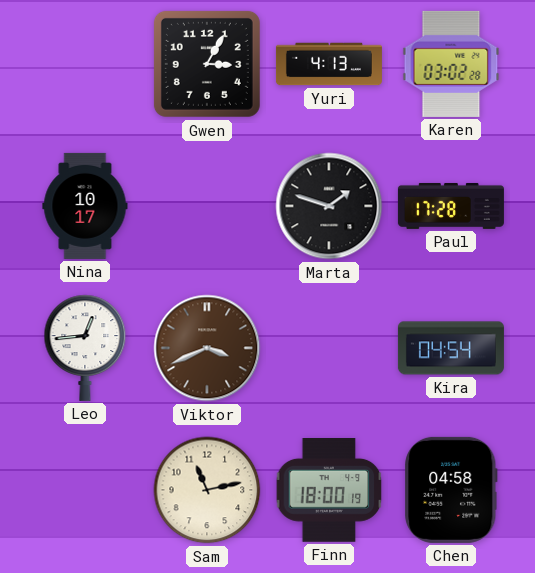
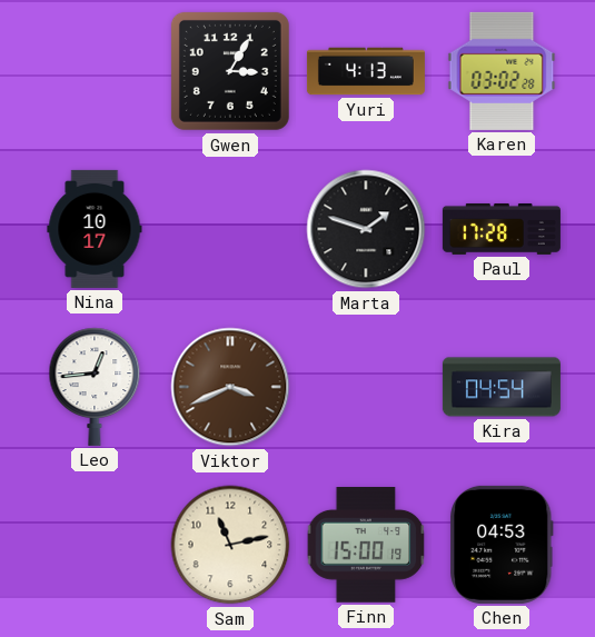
Finn: 18:00 -> 15:00 (366, 546)
Chen: 04:58 -> 04:53 (502, 545)
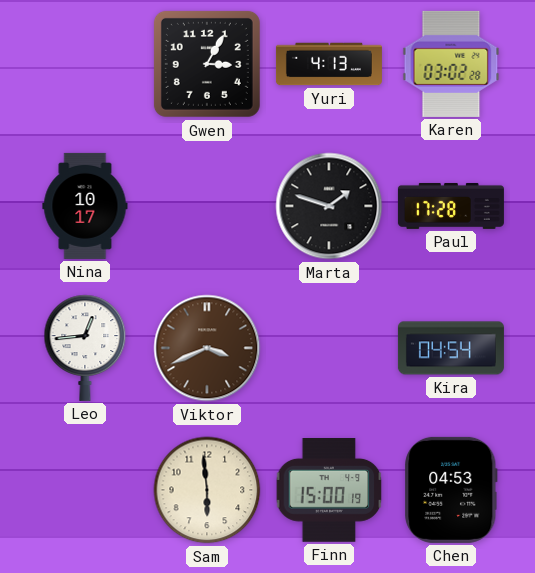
Sam: 11:13 -> 5:59 (207, 490)
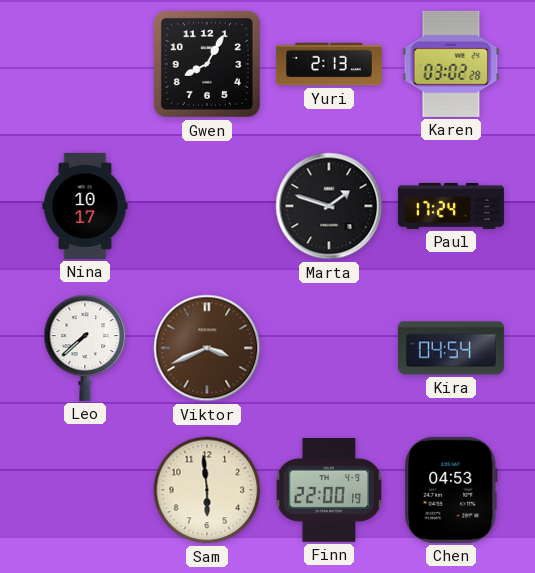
Gwen: 3:05 -> 8:05 (207, 64)
Yuri: 4:13 -> 2:13 (329, 64)
Paul: 17:28 -> 17:24 (451, 206)
Leo: 12:44 -> 7:38 (85, 348)
Finn: 15:00 -> 22:00 (329, 491)
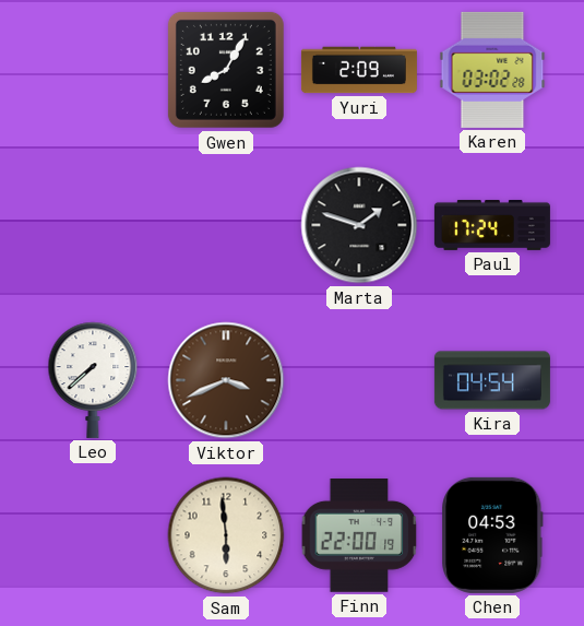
Yuri: 2:13 -> 2:09 (359, 70)
Nina: 10:17 -> none (85, 206)
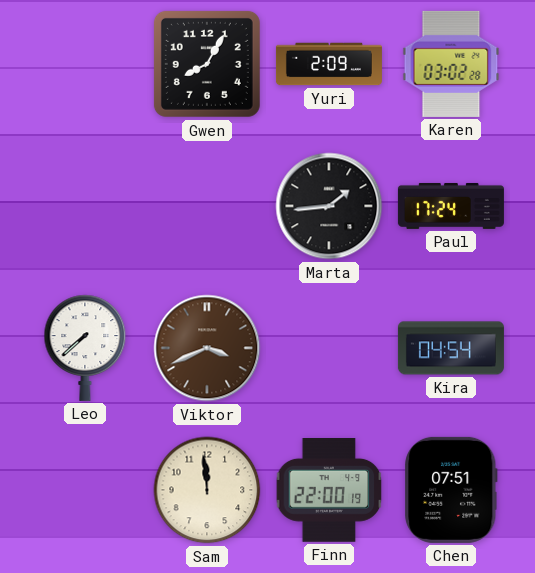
Marta: 1:48 -> 1:44 (329, 206)
Sam: 5:59 -> 11:59 (207, 490)
Chen: 04:53 -> 07:51 (451, 490)
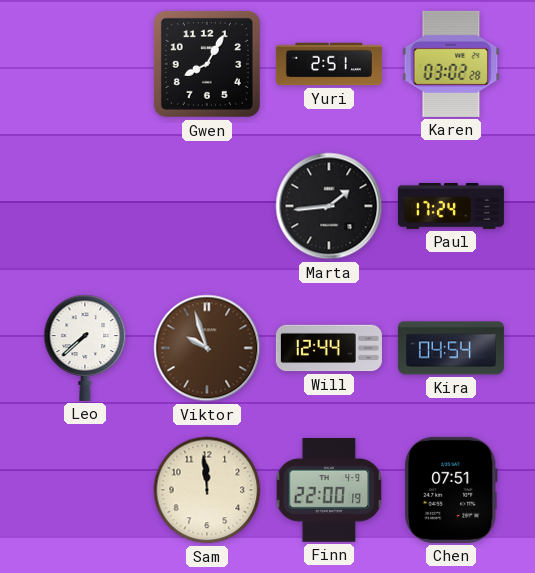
Yuri: 2:09 -> 2:51 (329, 64)
Viktor: 3:41 -> 9:57 (207, 348)
Will: none -> 12:44 (329, 348)
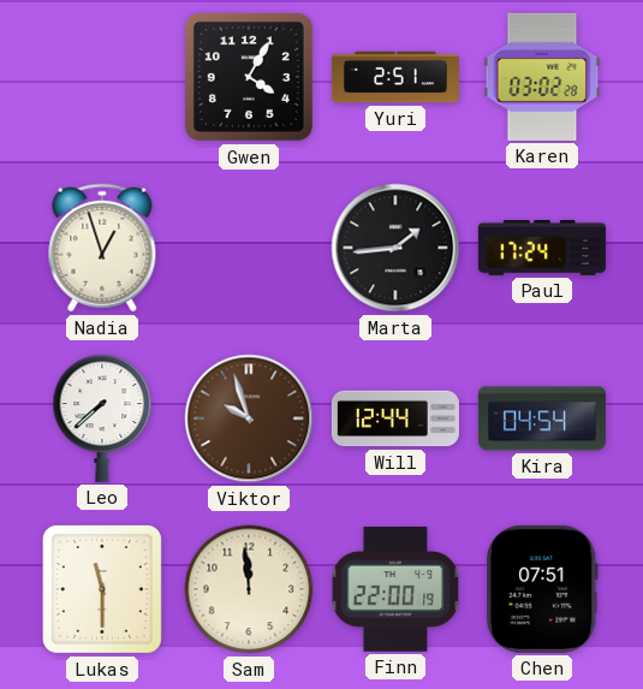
Gwen: 8:05 -> 4:05 (249, 77)
Nadia: none -> 12:57 (102, 248)
Lukas: none -> 11:30 (102, 589)
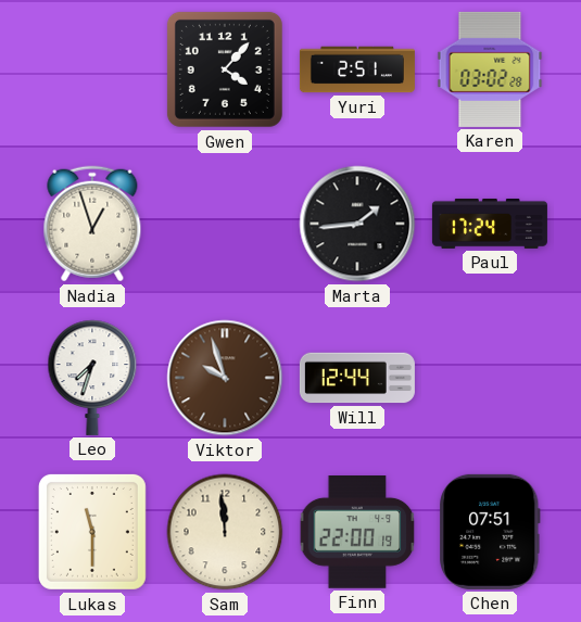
Gwen: 4:05 -> 4:07 (225, 69)
Leo: 7:38 -> 7:33 (92, 378)
Kira: 04:54 -> none (542, 418)
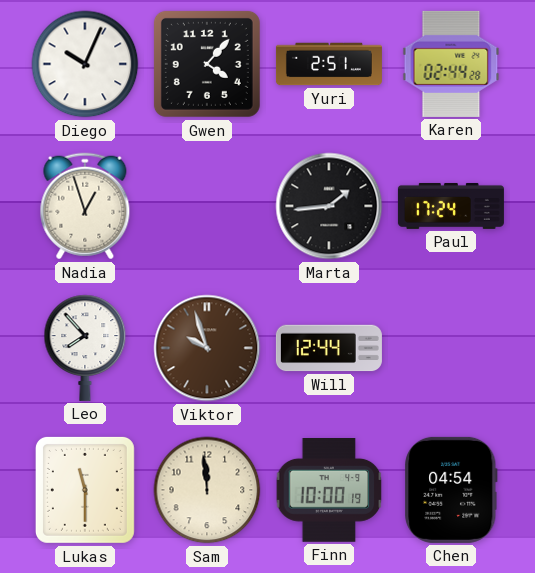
Diego: none -> 10:04 (85, 64)
Karen: 03:02 -> 02:44 (451, 64)
Leo: 7:33 -> 7:53 (85, 348)
Finn: 22:00 -> 10:00 (329, 491)
Chen: 07:51 -> 04:54 (451, 490)
